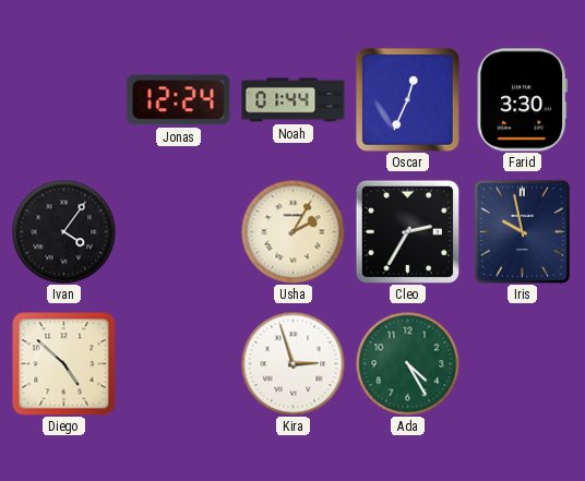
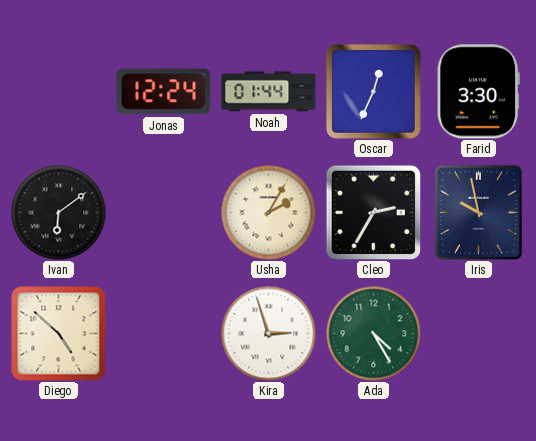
Ivan: 4:06 -> 6:09 (58, 212)
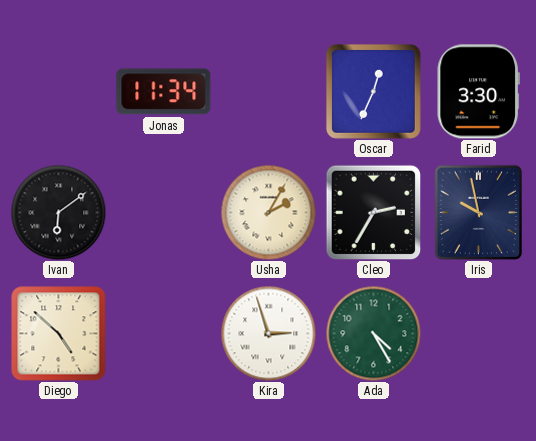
Jonas: 12:24 -> 11:34 (164, 92)
Noah: 01:44 -> none (269, 92)
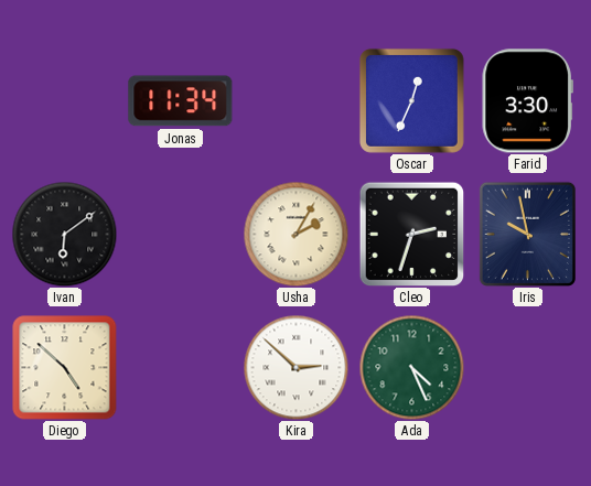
Cleo: 2:35 -> 2:33 (411, 234)
Kira: 2:57 -> 2:52 (295, 367)
Ada: 4:25 -> 4:26 (411, 367)
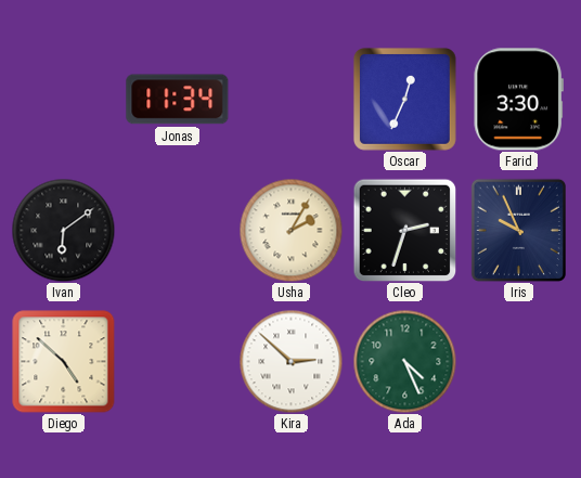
Iris: 9:58 -> 9:56 (518, 230)
